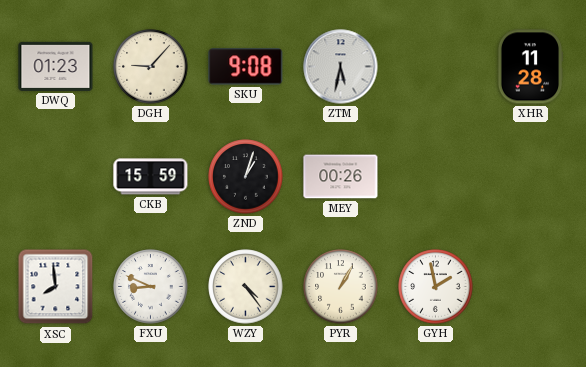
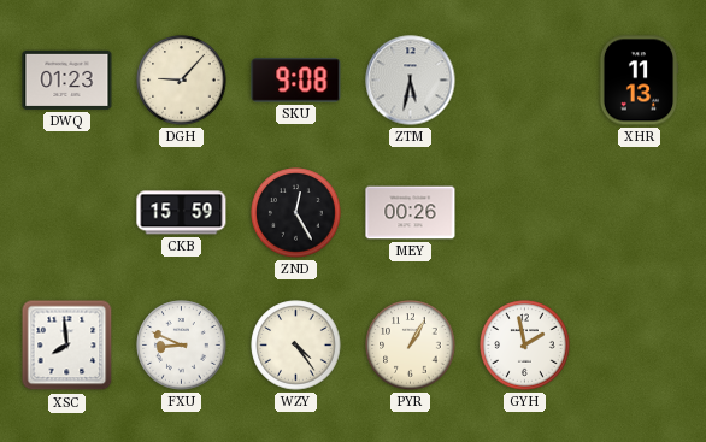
XHR: 11:28 -> 11:13 (639, 81)
ZND: 1:03 -> 12:25 (296, 213)
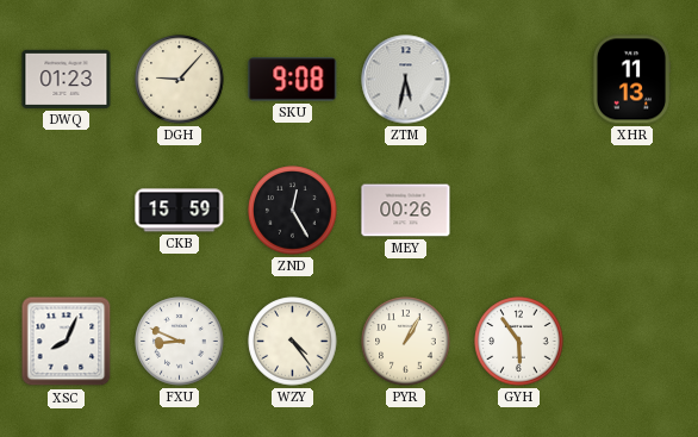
XSC: 7:59 -> 8:04 (67, 342)
GYH: 1:58 -> 5:54 (519, 342)
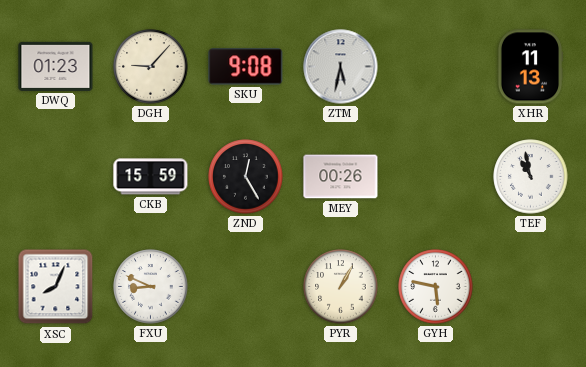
TEF: none -> 10:58 (531, 177)
WZY: 4:24 -> none (293, 342)
GYH: 5:54 -> 5:47 (436, 287)
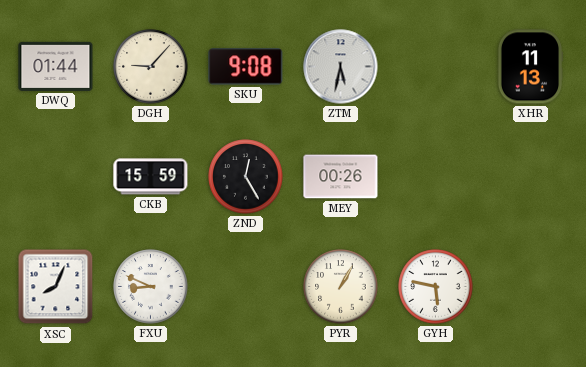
DWQ: 01:23 -> 01:44 (56, 66)
TEF: 10:58 -> none (531, 177)
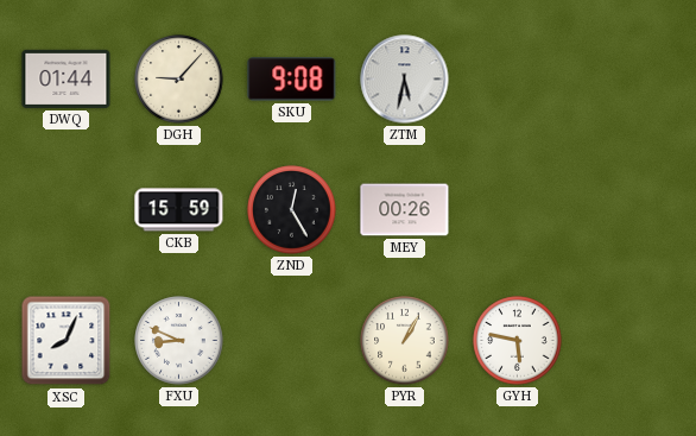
XHR: 11:13 -> none (530, 67)
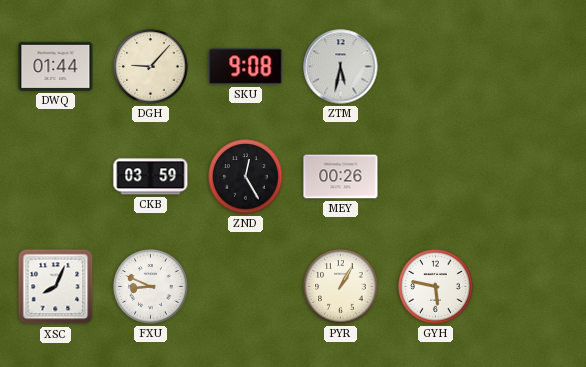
CKB: 15:59 -> 03:59 (151, 177)
